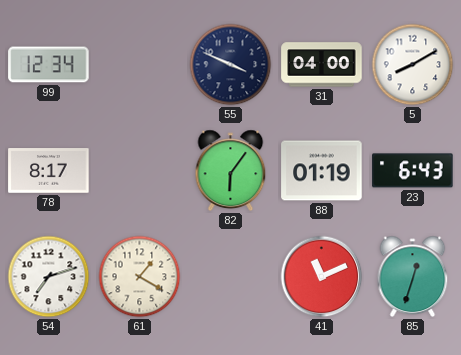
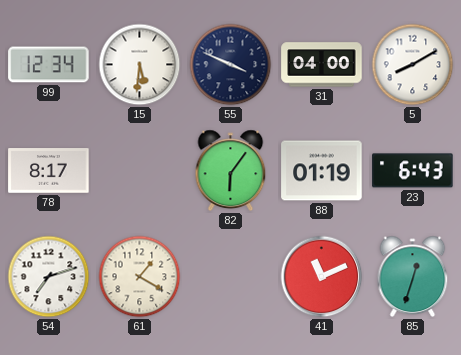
15: none -> 5:31 (140, 65)
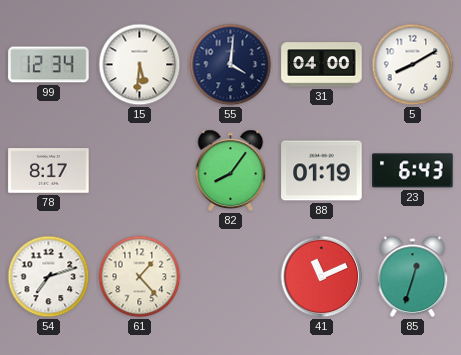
55: 3:49 -> 4:01 (231, 65)
82: 6:06 -> 8:06 (231, 171)
61: 1:20 -> 1:23 (140, 277)
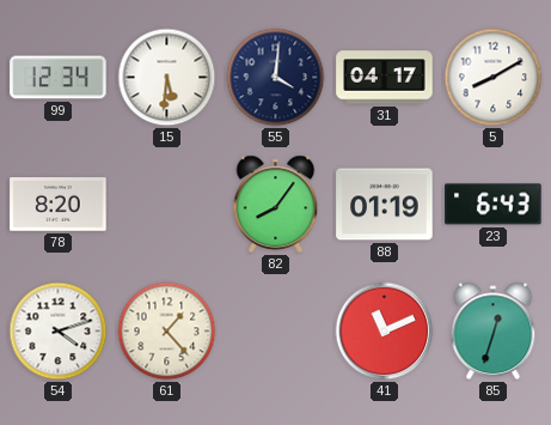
31: 04:00 -> 04:17 (385, 78)
78: 8:17 -> 8:20 (59, 205)
54: 7:12 -> 4:12 (59, 332)
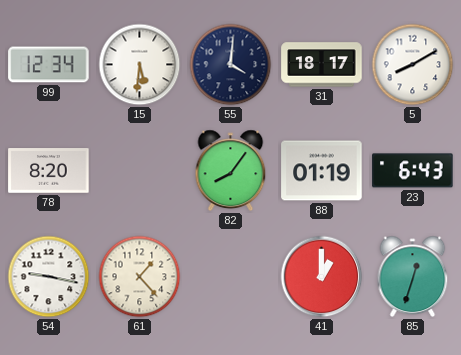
31: 04:17 -> 18:17 (322, 65)
54: 4:12 -> 9:17 (49, 277)
41: 11:11 -> 1:00 (322, 277)
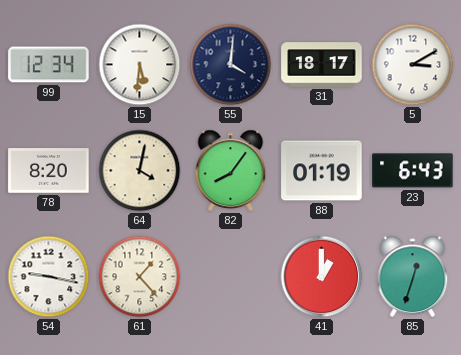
5: 8:10 -> 3:10 (413, 65)
64: none -> 4:02 (140, 171)
